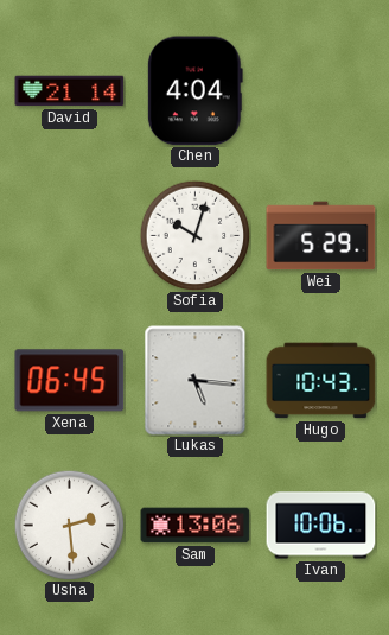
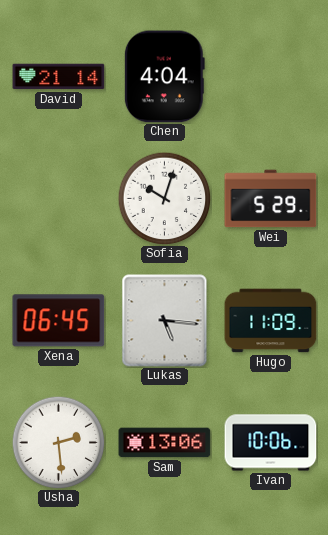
Hugo: 10:43 -> 11:09 (271, 321)
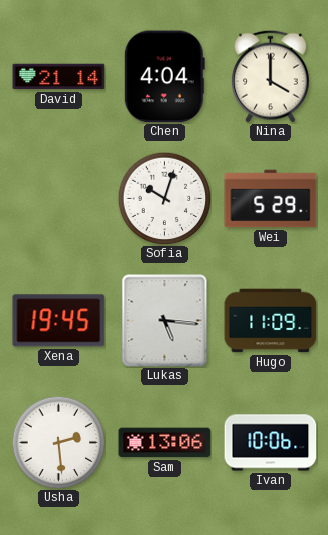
Nina: none -> 4:00 (270, 76)
Xena: 06:45 -> 19:45 (59, 321)
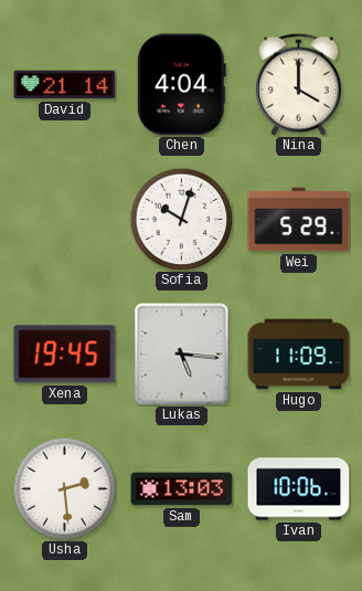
Sam: 13:06 -> 13:03 (182, 489)
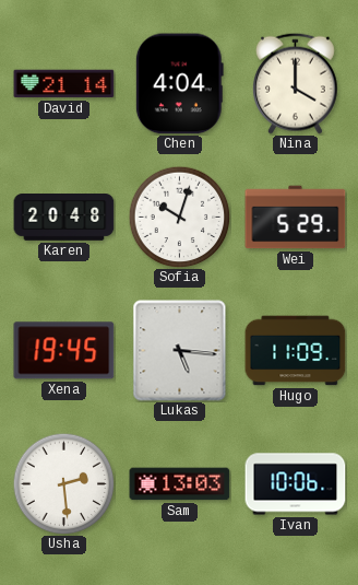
Karen: none -> 20:48 (64, 218)
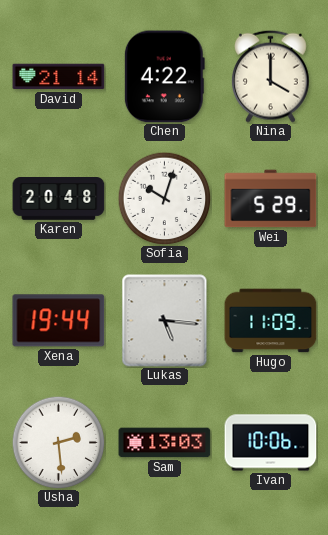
Chen: 4:04 -> 4:22 (164, 77)
Xena: 19:45 -> 19:44 (59, 321)
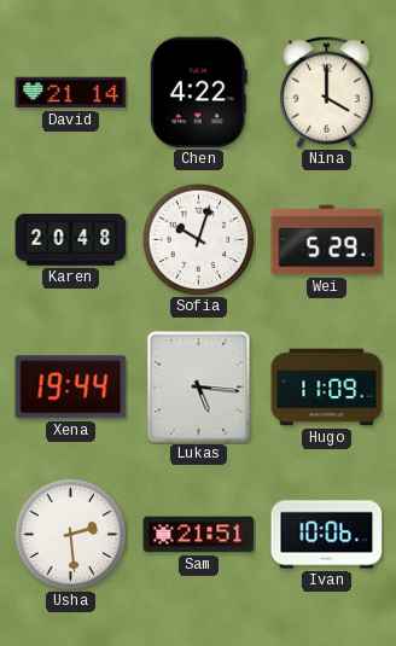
Sam: 13:03 -> 21:51 (199, 535)
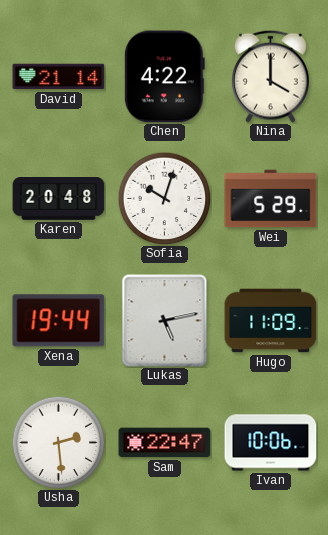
Lukas: 5:16 -> 5:13 (165, 321)
Sam: 21:51 -> 22:47 (165, 443)
